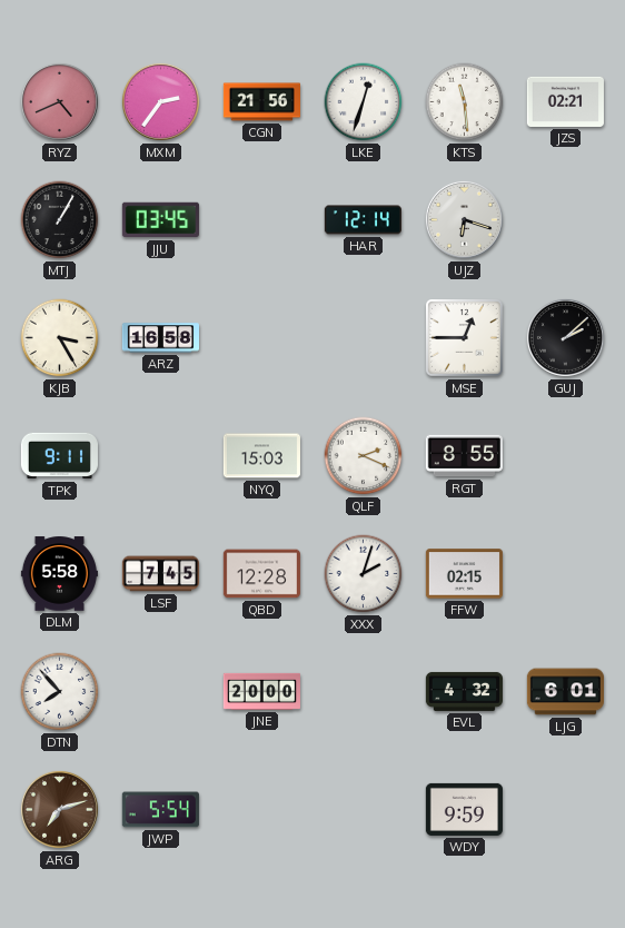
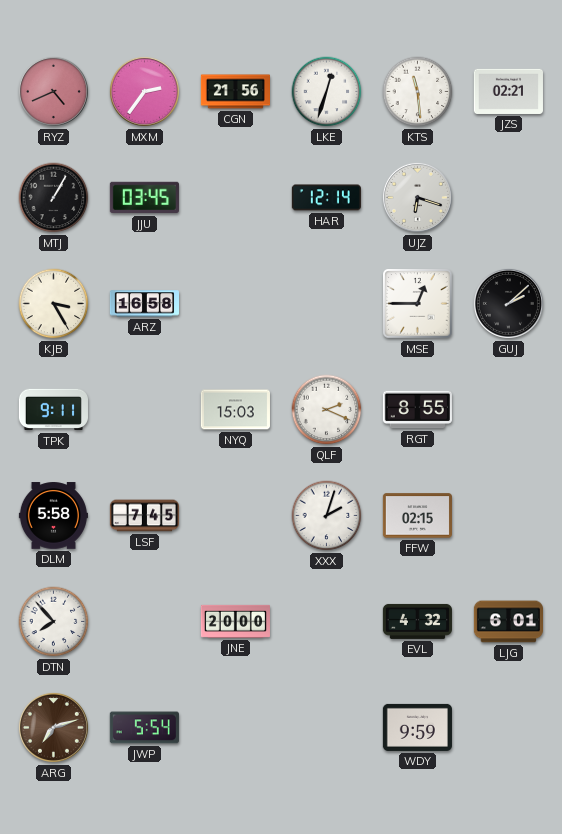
QBD: 12:28 -> none (261, 574)
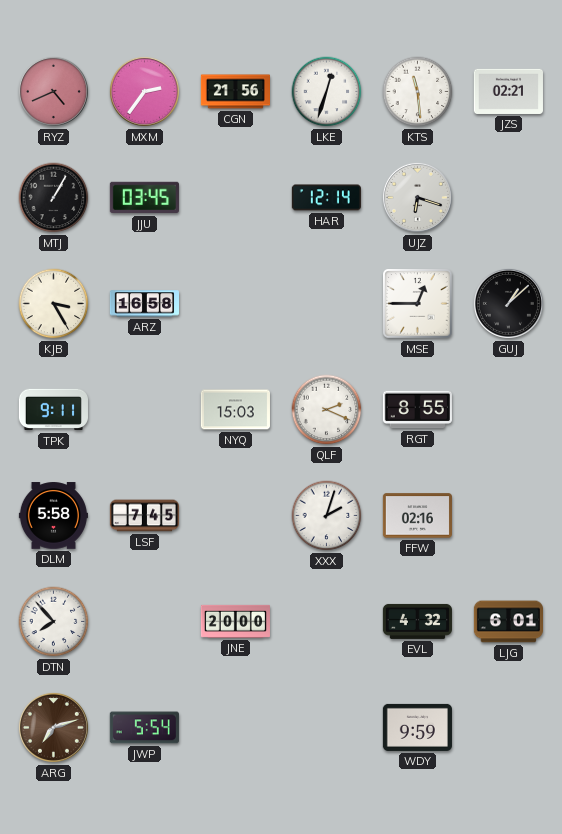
GUJ: 2:08 -> 1:08 (508, 303)
FFW: 02:15 -> 02:16 (417, 516)
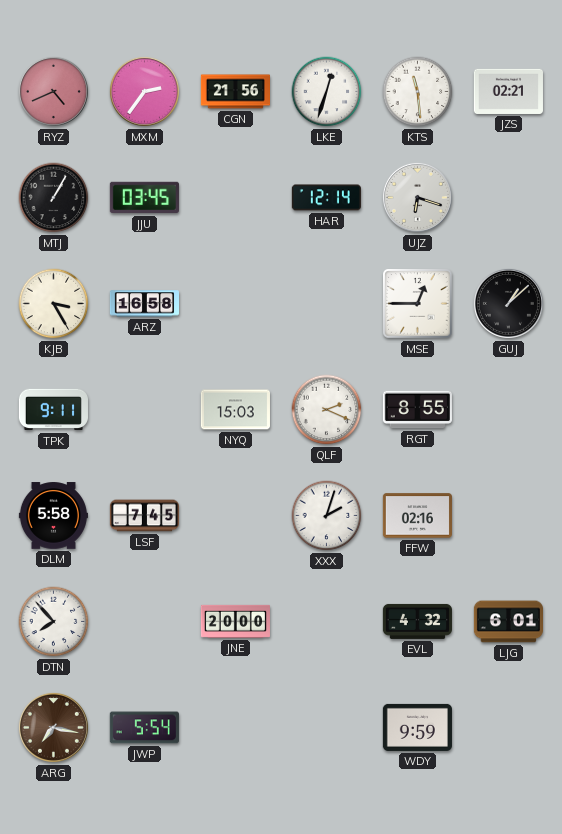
ARG: 7:12 -> 7:17 (53, 727)
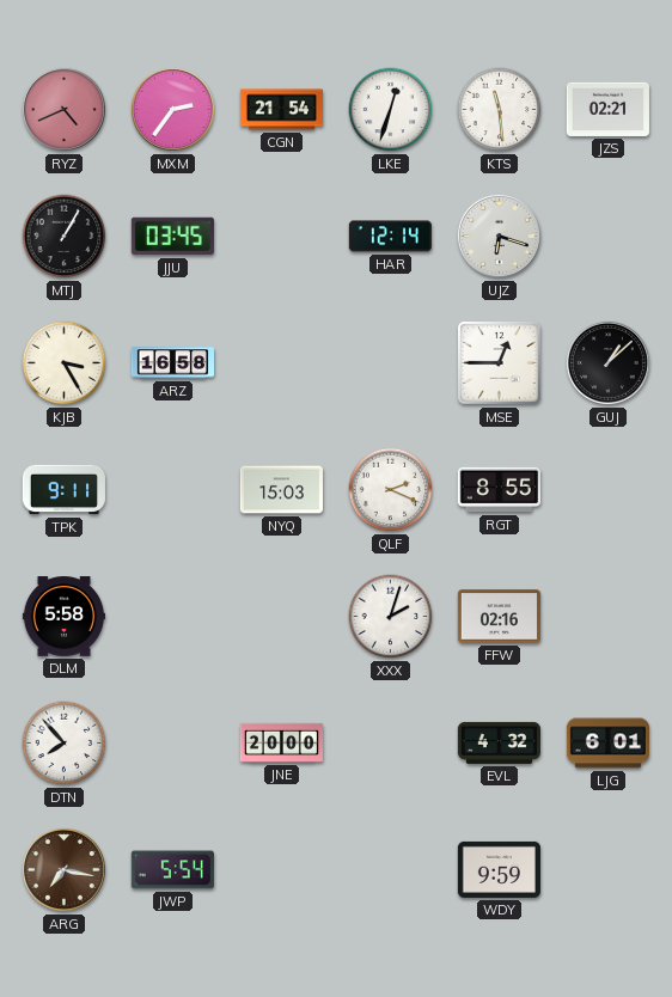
CGN: 21:56 -> 21:54 (281, 110)
LSF: 7:45 -> none (144, 516)
